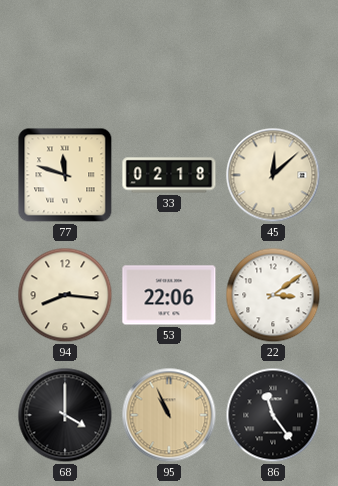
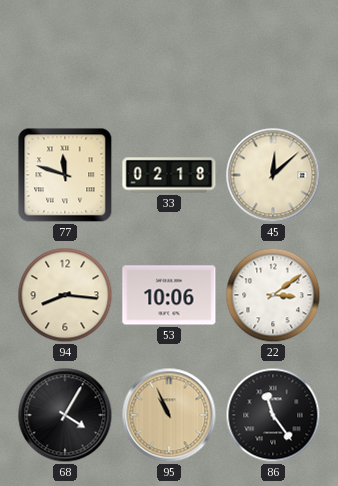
53: 22:06 -> 10:06 (169, 295)
68: 4:00 -> 4:05 (65, 415)
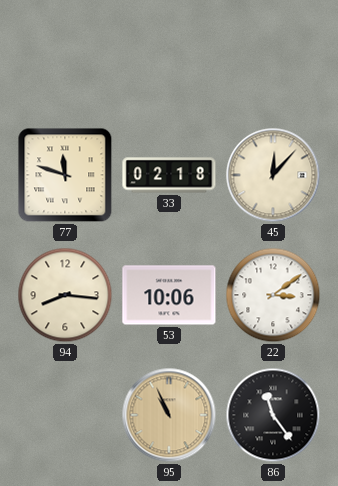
45: 12:08 -> 12:07 (273, 175)
68: 4:05 -> none (65, 415)
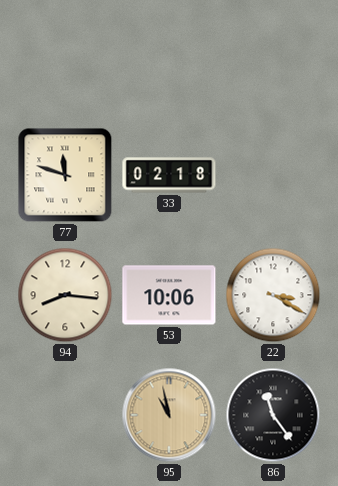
45: 12:07 -> none (273, 175)
22: 3:09 -> 3:20 (273, 295)
95: 10:56 -> 10:58 (169, 415)
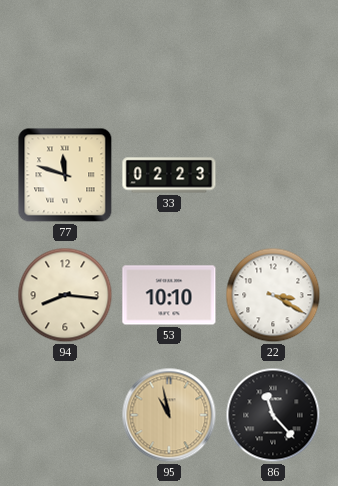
33: 02:18 -> 02:23 (169, 175)
53: 10:06 -> 10:10 (169, 295)
86: 11:24 -> 11:23 (273, 415)
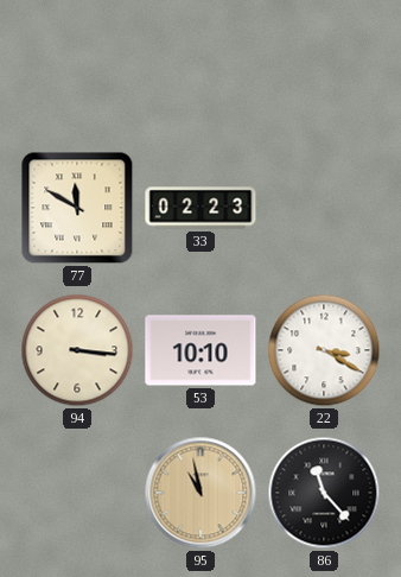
77: 11:48 -> 11:50 (77, 208)
94: 8:16 -> 3:16 (77, 350)
